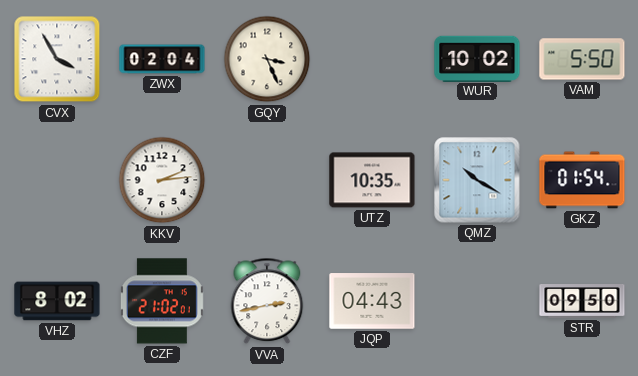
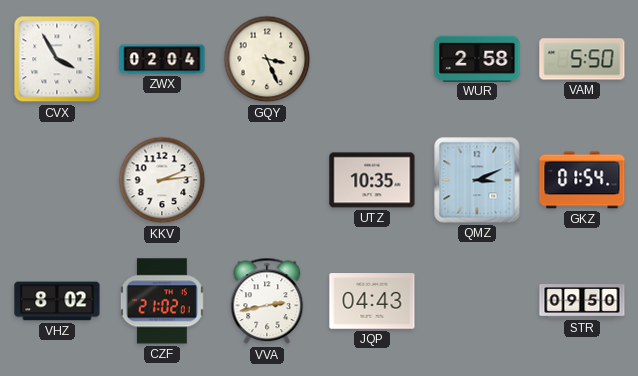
WUR: 10:02 -> 2:58 (477, 58)
QMZ: 10:20 -> 3:11 (477, 180)
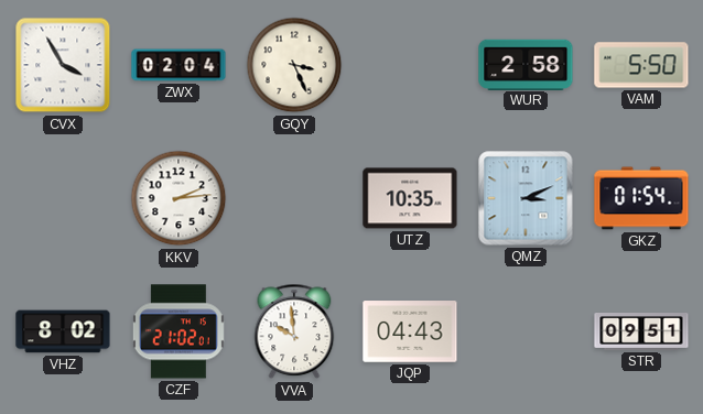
VVA: 2:43 -> 9:59 (294, 331)
STR: 09:50 -> 09:51 (641, 333)
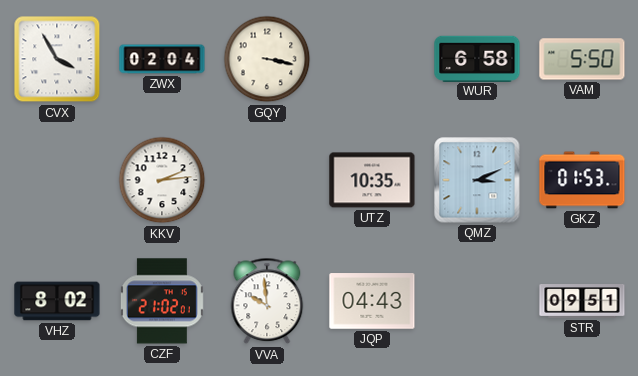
GQY: 3:26 -> 3:17 (267, 59)
WUR: 2:58 -> 6:58 (477, 58)
GKZ: 01:54 -> 01:53 (582, 180)
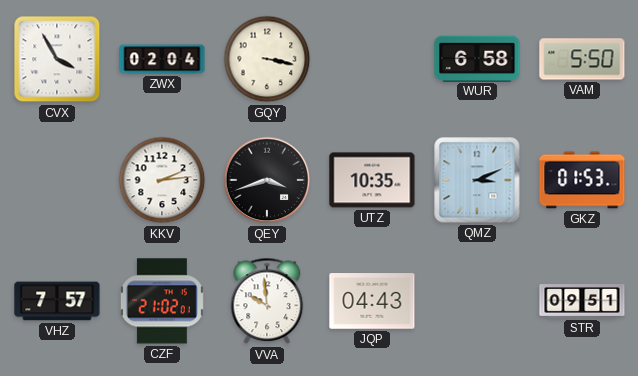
QEY: none -> 3:42 (267, 180)
VHZ: 8:02 -> 7:57 (57, 301)
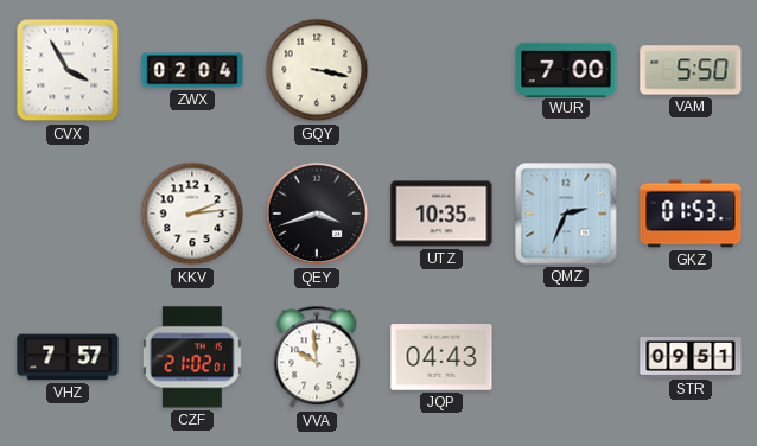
WUR: 6:58 -> 7:00 (566, 69)
QMZ: 3:11 -> 2:34 (566, 214)
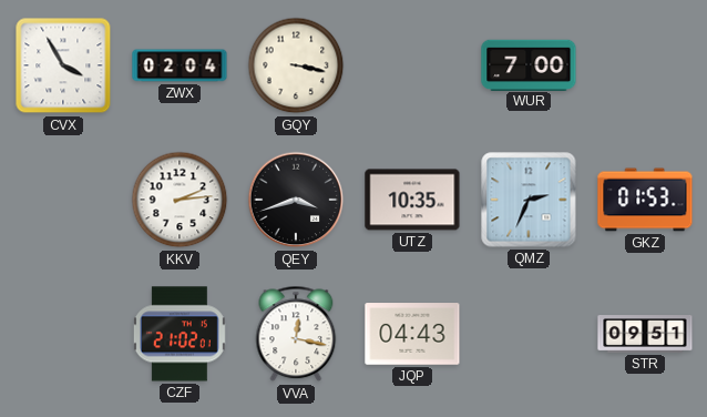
VAM: 5:50 -> none (691, 70)
VHZ: 7:57 -> none (68, 357)
VVA: 9:59 -> 12:17 (296, 334)
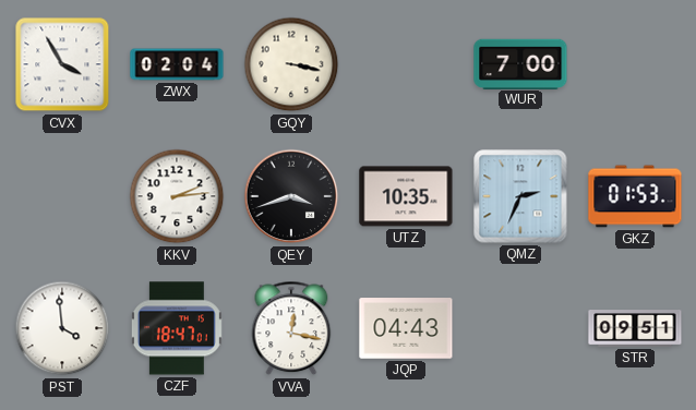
PST: none -> 3:59 (62, 328)
CZF: 21:02 -> 18:47 (177, 328)
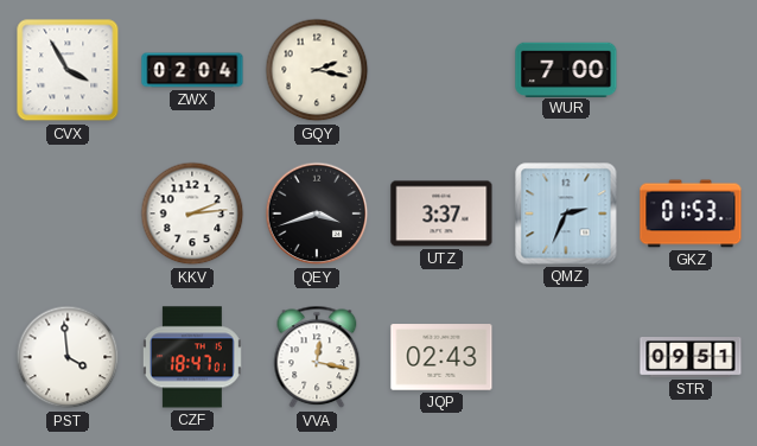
GQY: 3:17 -> 2:17 (317, 70)
UTZ: 10:35 -> 3:37 (441, 214)
JQP: 04:43 -> 02:43 (441, 357)
